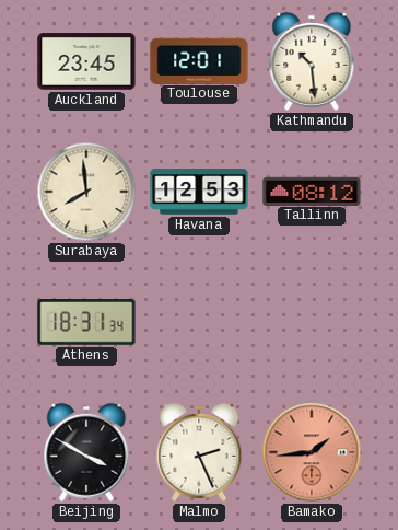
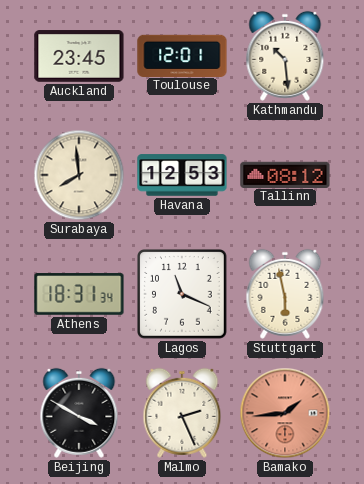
Lagos: none -> 11:19 (183, 295)
Stuttgart: none -> 5:58 (285, 294)
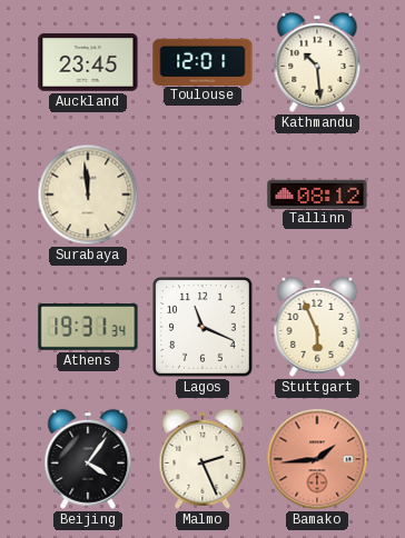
Surabaya: 7:59 -> 11:59 (88, 195)
Havana: 12:53 -> none (182, 175)
Athens: 18:31 -> 19:31 (88, 327)
Stuttgart: 5:58 -> 5:56 (317, 327)
Beijing: 3:50 -> 4:06 (88, 459)
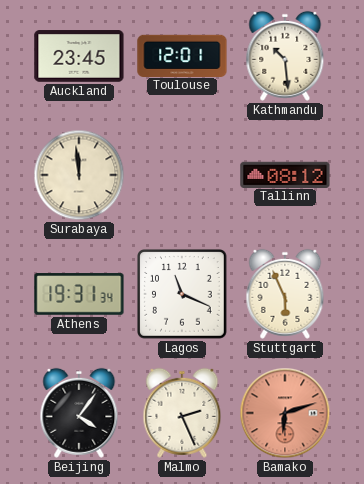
Bamako: 1:44 -> 6:12 (285, 413)
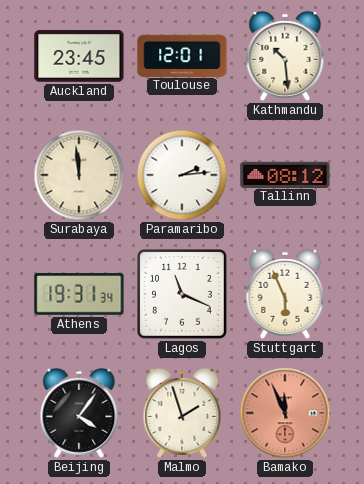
Paramaribo: none -> 2:14 (182, 175)
Malmo: 2:26 -> 1:57 (182, 413)
Bamako: 6:12 -> 11:56 (285, 413)
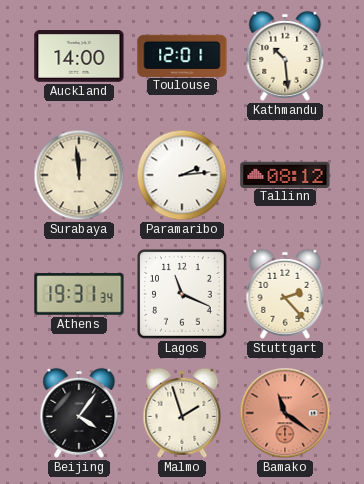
Auckland: 23:45 -> 14:00 (79, 56)
Stuttgart: 5:56 -> 2:23 (285, 294)
Bamako: 11:56 -> 11:21 (285, 413)
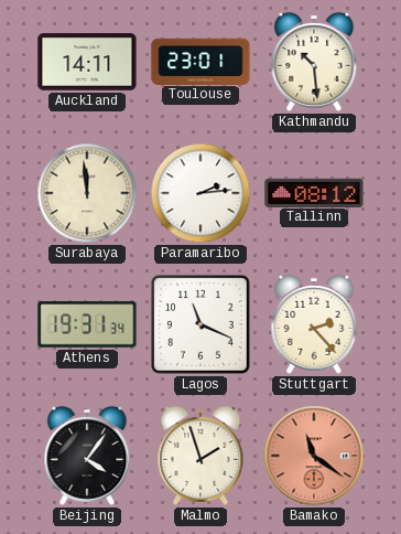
Auckland: 14:00 -> 14:11 (87, 62)
Toulouse: 12:01 -> 23:01 (201, 61)
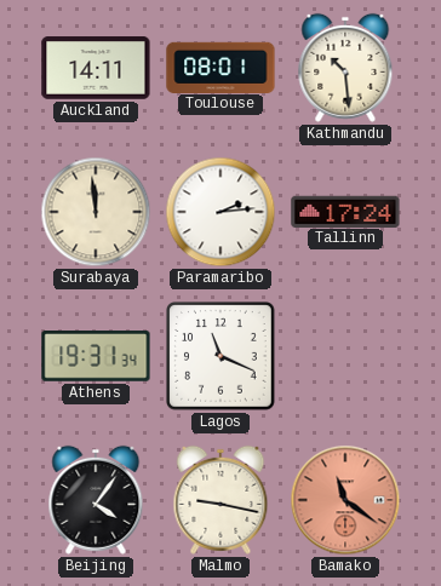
Toulouse: 23:01 -> 08:01 (220, 67)
Tallinn: 08:12 -> 17:24 (345, 211)
Stuttgart: 2:23 -> none (314, 324)
Malmo: 1:57 -> 9:17 (220, 500)
